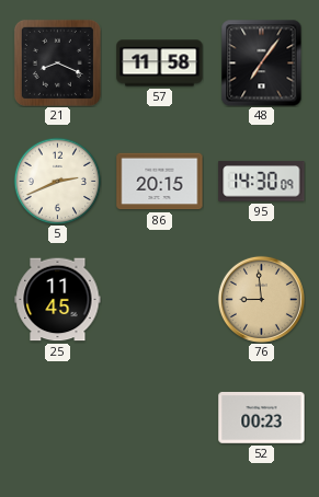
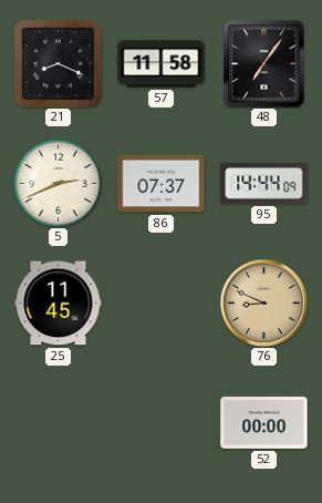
86: 20:15 -> 07:37 (162, 184)
95: 14:30 -> 14:44 (264, 184)
76: 8:59 -> 8:49 (263, 302)
52: 00:23 -> 00:00 (264, 423)
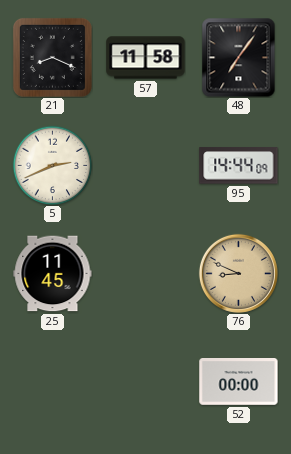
86: 07:37 -> none (162, 184)
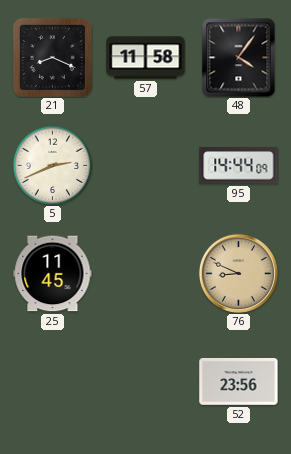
48: 7:06 -> 4:06 (239, 57)
52: 00:00 -> 23:56 (239, 382)
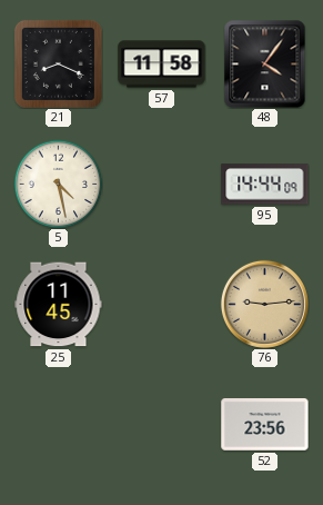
5: 2:41 -> 4:28 (58, 184)
76: 8:49 -> 9:14 (264, 304)
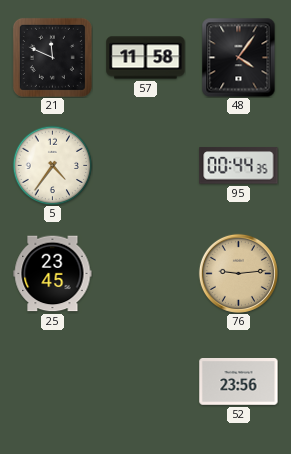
21: 8:19 -> 11:49 (52, 57)
5: 4:28 -> 4:36 (52, 165)
95: 14:44 -> 00:44 (239, 166)
25: 11:45 -> 23:45 (53, 274)
